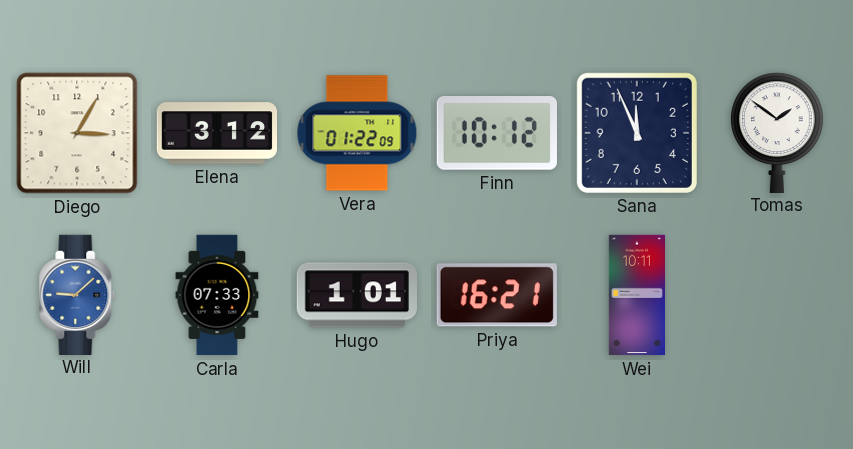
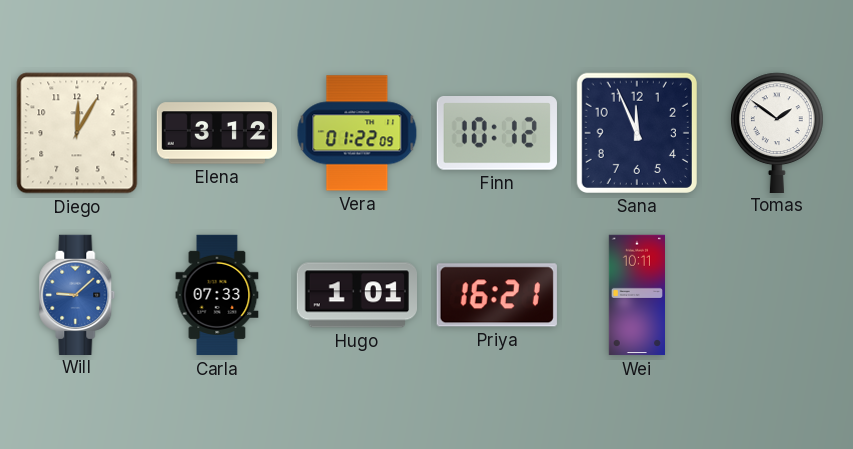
Diego: 3:05 -> 12:05 (77, 133)
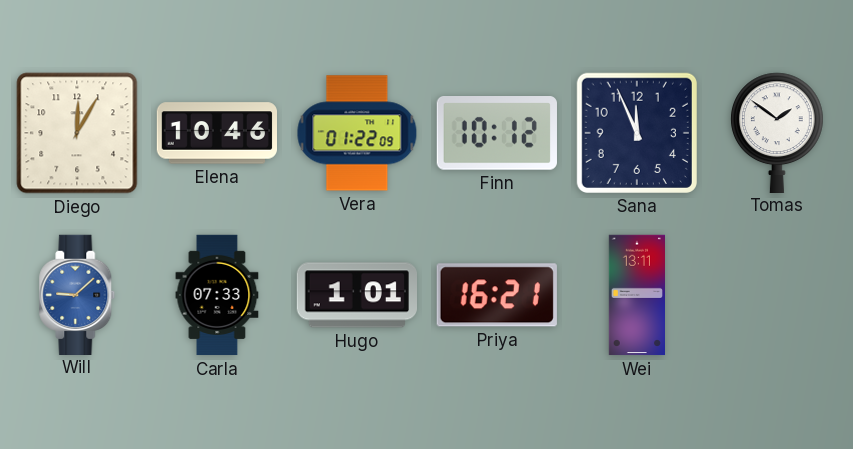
Elena: 3:12 -> 10:46 (216, 133)
Wei: 10:11 -> 13:11 (636, 295)
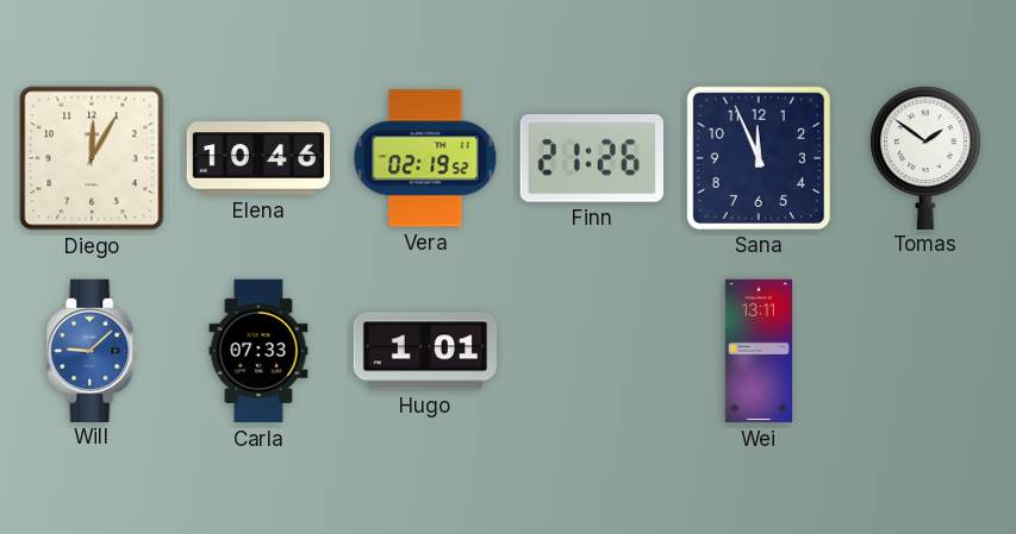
Vera: 01:22 -> 02:19 (425, 158)
Finn: 10:12 -> 21:26 (592, 158)
Priya: 16:21 -> none (497, 295)
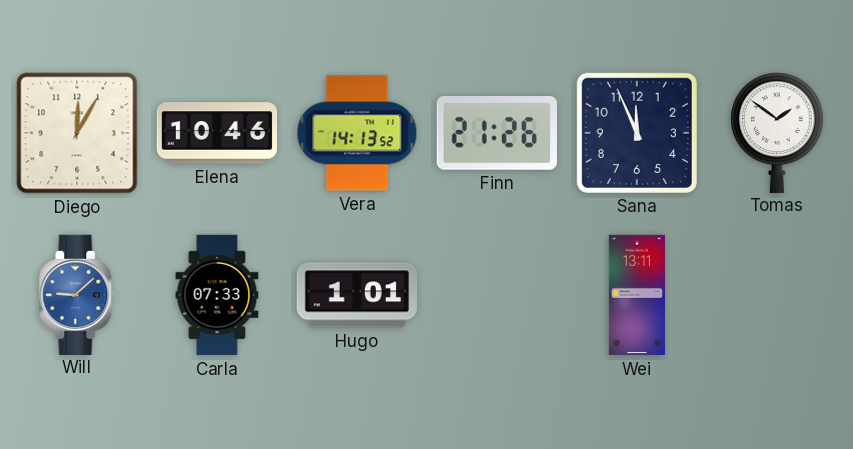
Vera: 02:19 -> 14:13 (357, 133)
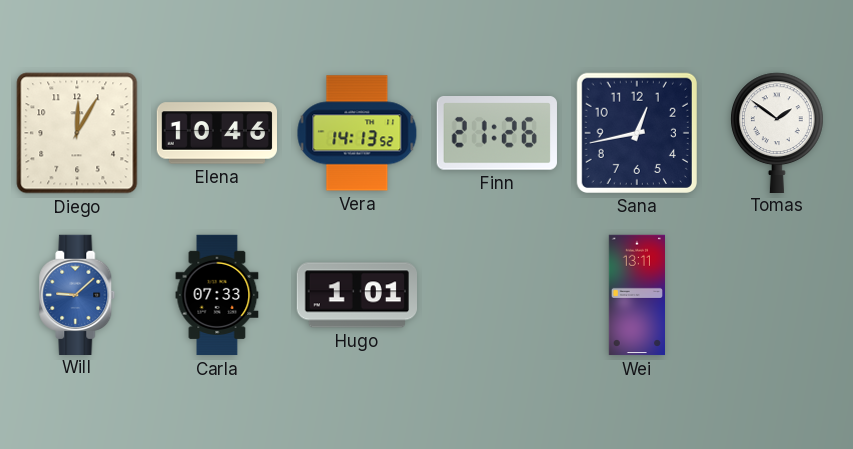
Sana: 11:56 -> 12:43 (637, 133)
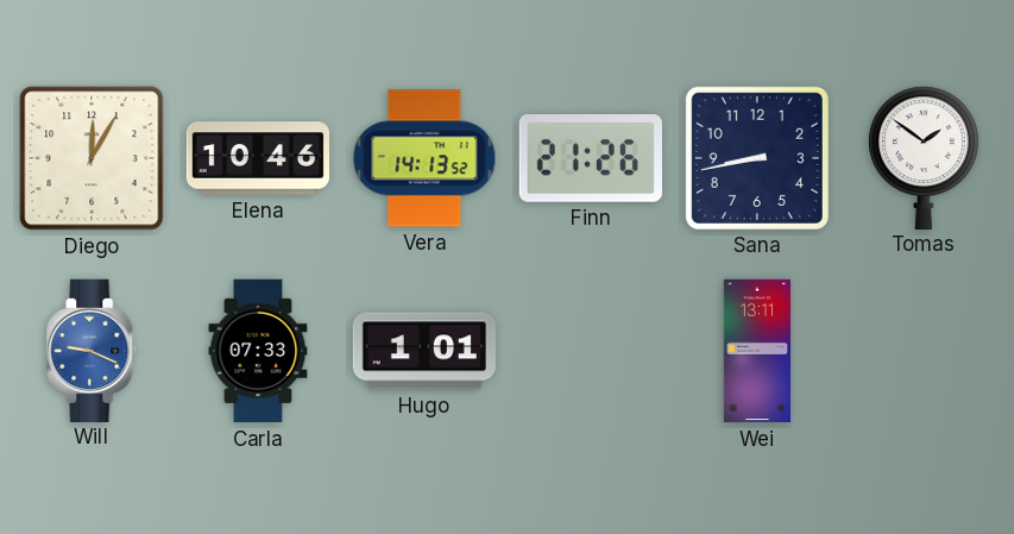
Sana: 12:43 -> 8:43 (757, 158)
Will: 9:08 -> 9:19 (92, 350)
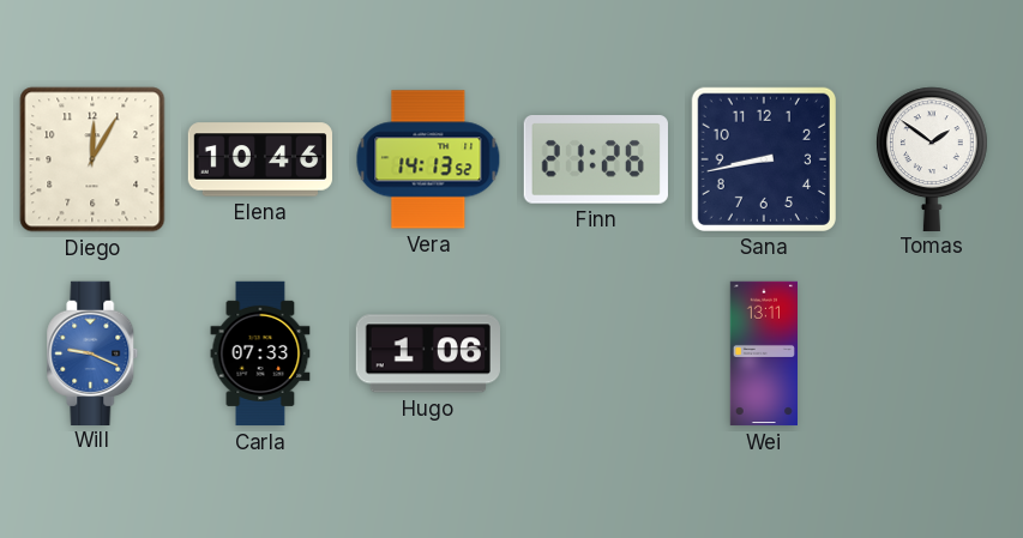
Hugo: 1:01 -> 1:06 (427, 353)
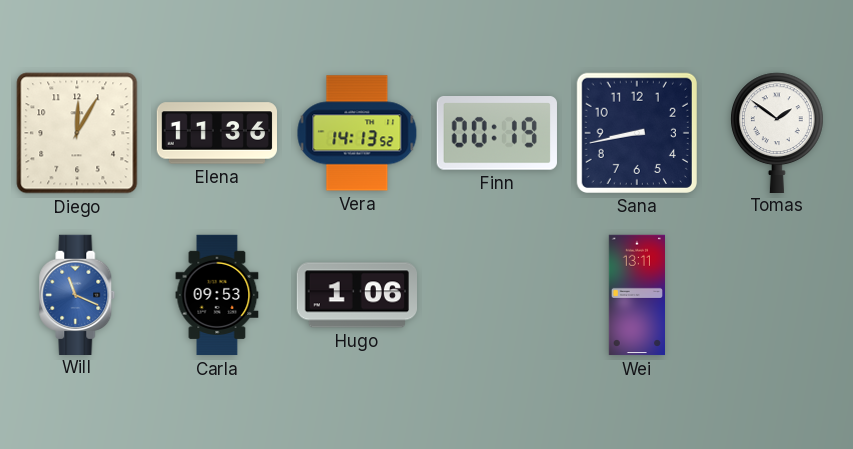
Elena: 10:46 -> 11:36 (216, 133)
Finn: 21:26 -> 00:19 (497, 133)
Will: 9:19 -> 11:19 (77, 294)
Carla: 07:33 -> 09:53 (217, 295)
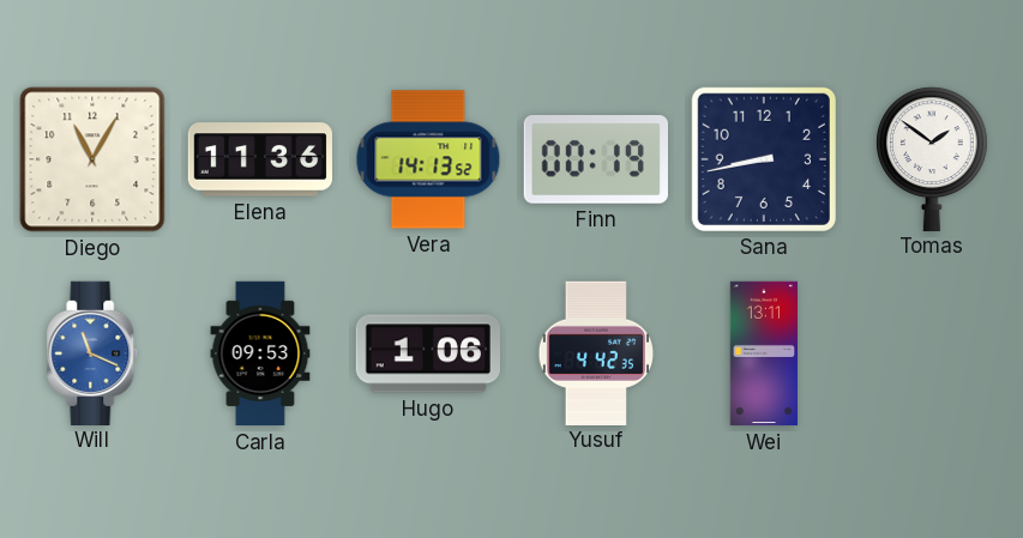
Diego: 12:05 -> 11:05 (92, 159)
Yusuf: none -> 4:42 (595, 352)
